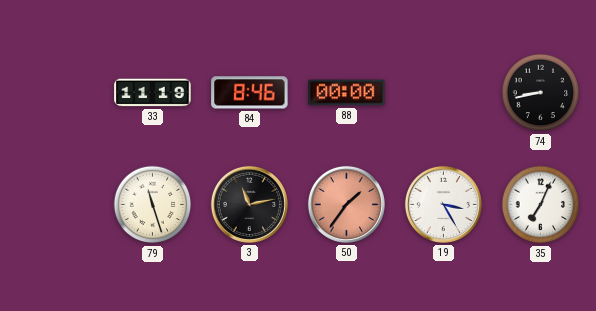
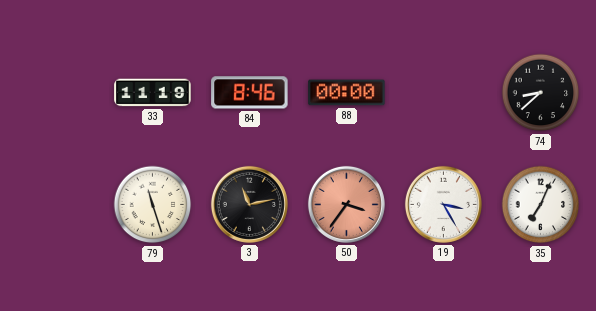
74: 8:43 -> 8:38 (541, 93)
50: 1:36 -> 3:36 (346, 204)
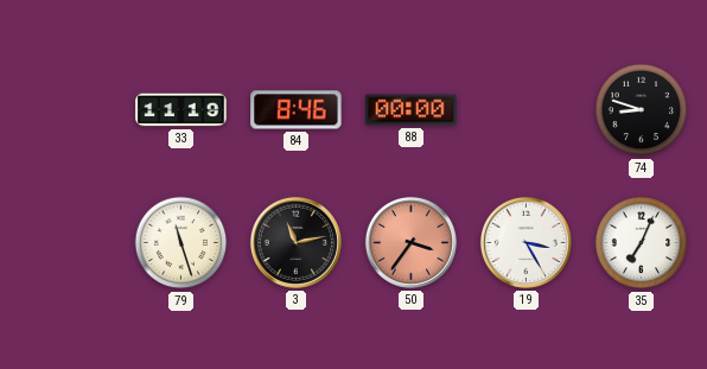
74: 8:38 -> 8:48 (642, 110)
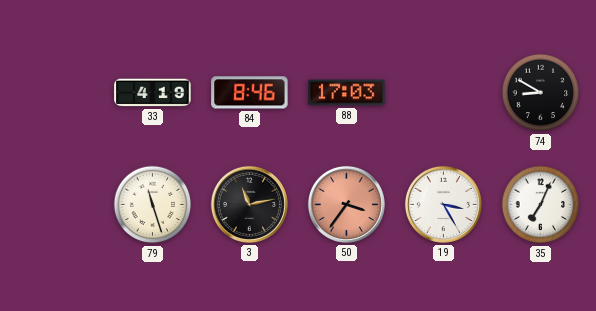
33: 11:19 -> 4:19 (153, 93)
88: 00:00 -> 17:03 (347, 93)
74: 8:48 -> 8:50 (541, 93)
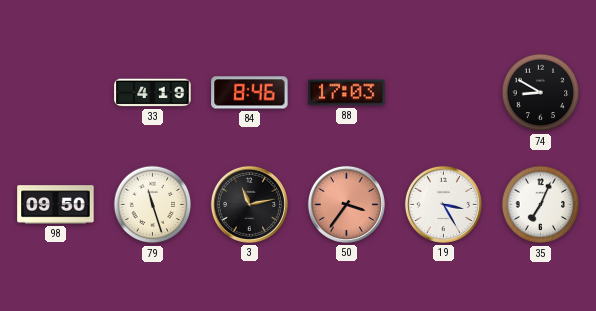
98: none -> 09:50 (56, 205)
